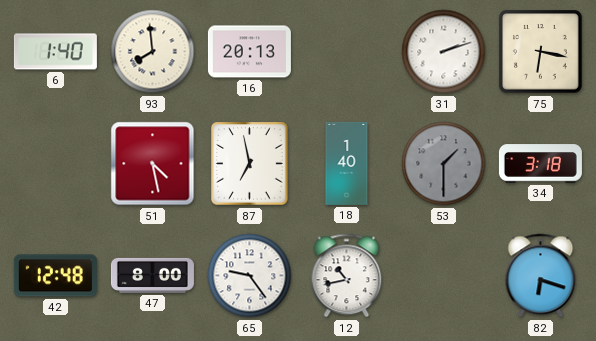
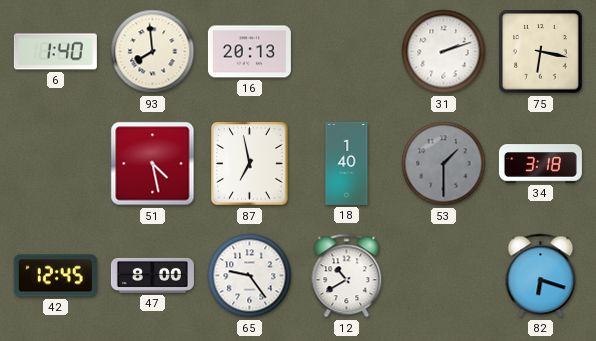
42: 12:48 -> 12:45 (55, 276)
12: 10:43 -> 10:40 (347, 276)
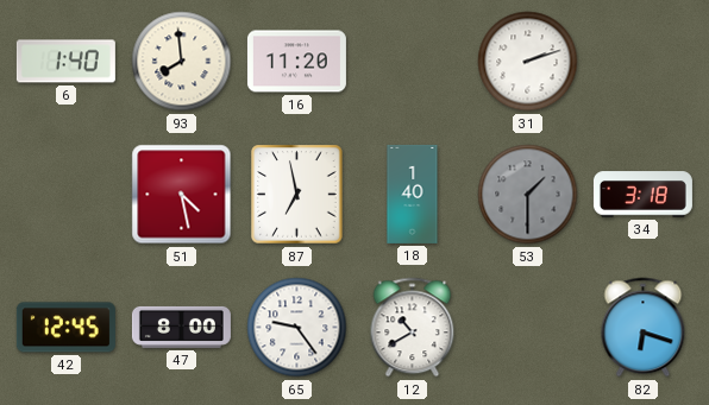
16: 20:13 -> 11:20 (296, 62)
75: 6:17 -> none (541, 52)
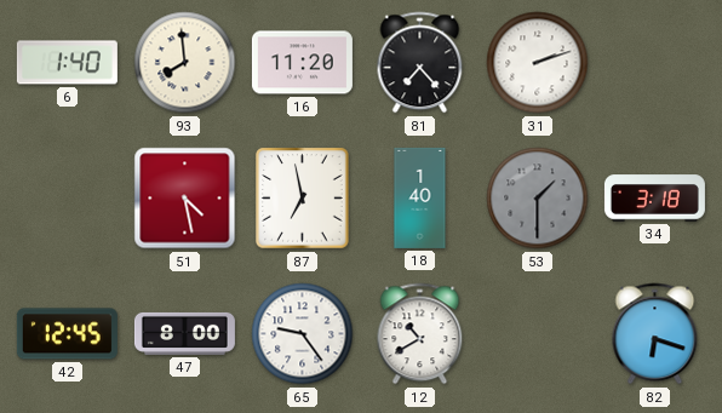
81: none -> 7:23 (420, 63)
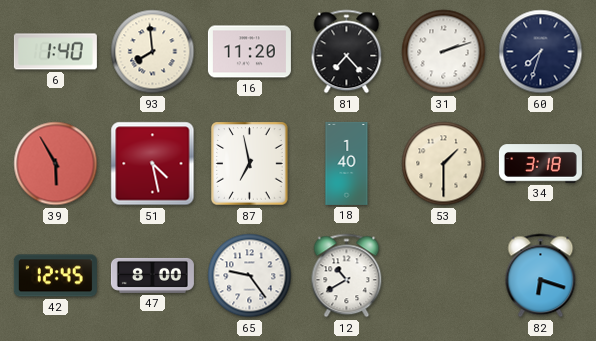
60: none -> 7:33 (541, 52)
39: none -> 5:55 (56, 164)
53 dial: grey -> cream (444, 164)
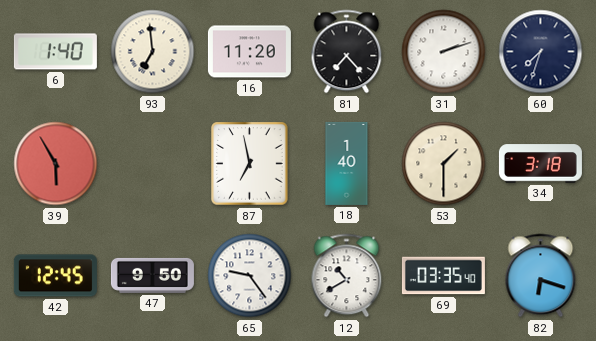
93: 7:59 -> 6:59 (153, 52)
51: 4:28 -> none (153, 164)
47: 8:00 -> 9:50 (152, 275)
69: none -> 03:35 (443, 276)
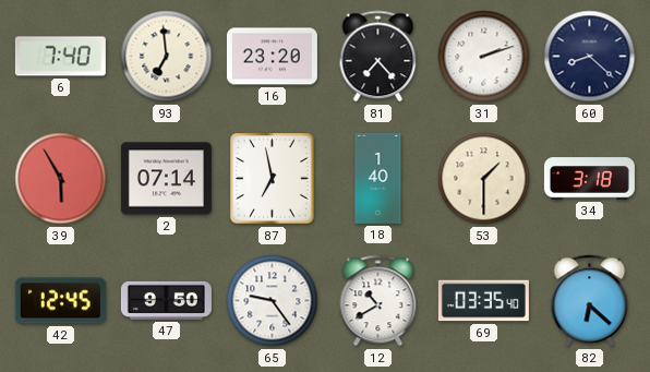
6: 1:40 -> 7:40 (60, 57)
16: 11:20 -> 23:20 (272, 57)
60: 7:33 -> 8:22 (590, 57)
2: none -> 07:14 (166, 179)
82: 6:18 -> 6:22 (590, 301)
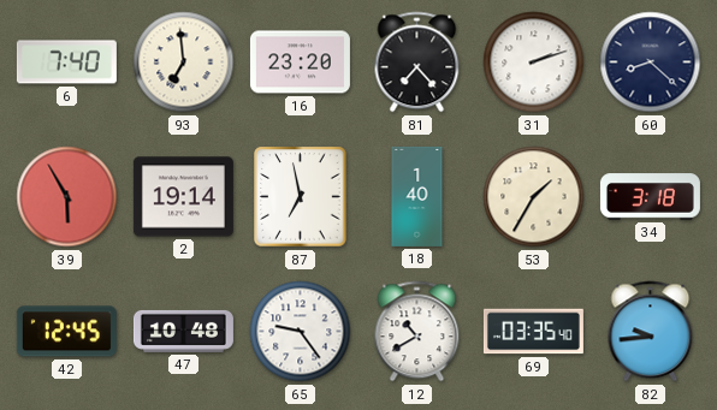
2: 07:14 -> 19:14 (183, 197)
53: 1:30 -> 1:35 (534, 197)
47: 9:50 -> 10:48 (183, 331)
82: 6:22 -> 9:44 (651, 332)
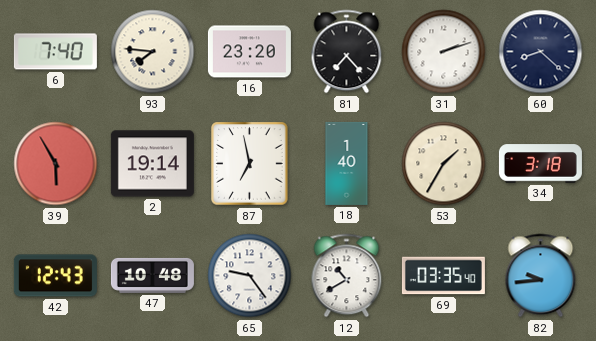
93: 6:59 -> 7:46 (153, 52)
42: 12:45 -> 12:43 (55, 276)
